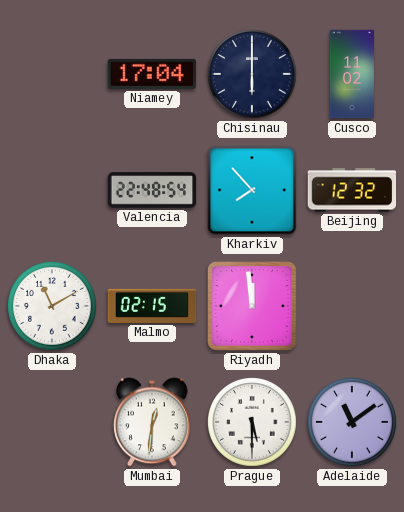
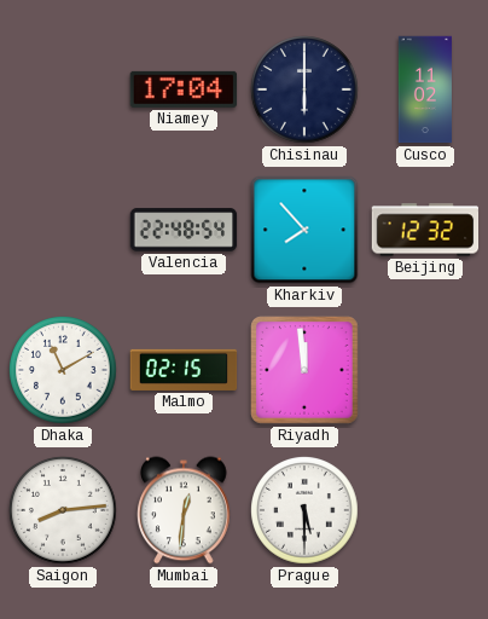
Saigon: none -> 8:14 (64, 511)
Adelaide: 11:09 -> none (353, 423)
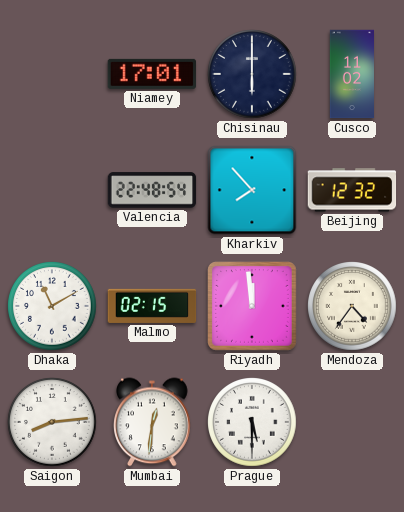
Niamey: 17:04 -> 17:01 (152, 74)
Mendoza: none -> 4:36 (353, 307)
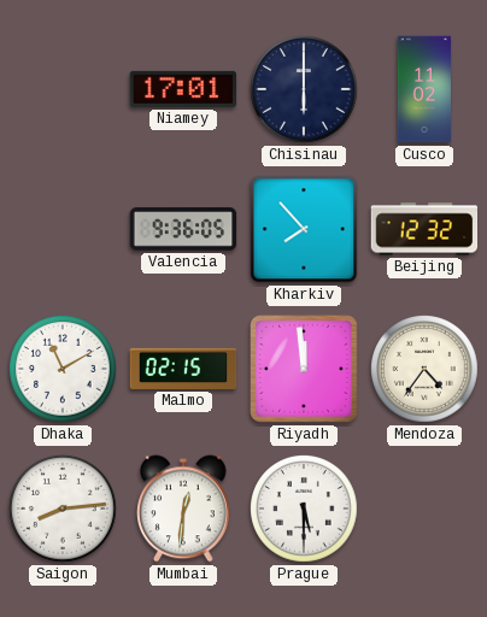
Valencia: 22:48 -> 9:36 (183, 229)
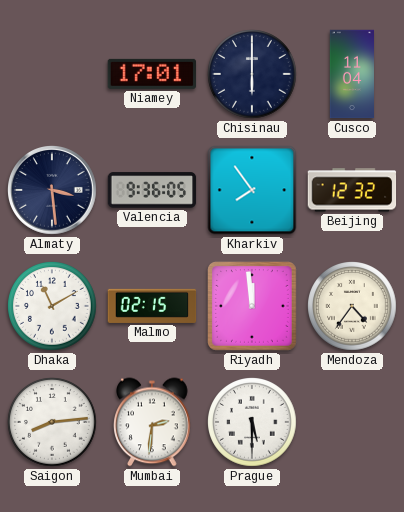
Cusco: 11:02 -> 11:04 (351, 74)
Almaty: none -> 3:29 (53, 191)
Kharkiv: 7:53 -> 7:54 (252, 190)
Mumbai: 12:31 -> 2:31 (152, 422)
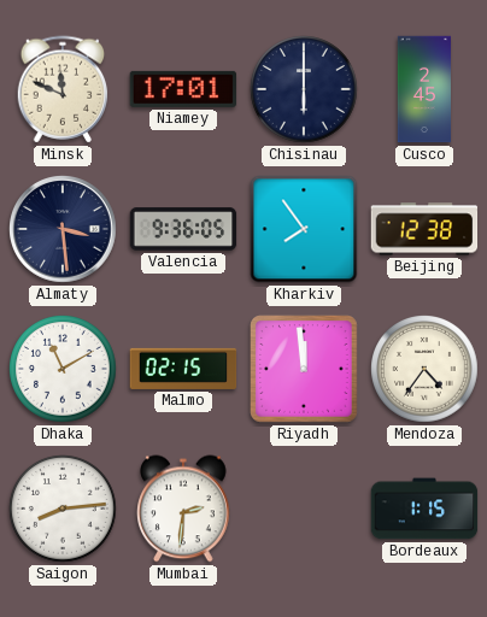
Minsk: none -> 11:49 (63, 89)
Cusco: 11:04 -> 2:45 (423, 89)
Beijing: 12:32 -> 12:38 (424, 229)
Prague: 5:30 -> none (253, 423)
Bordeaux: none -> 1:15 (424, 509)
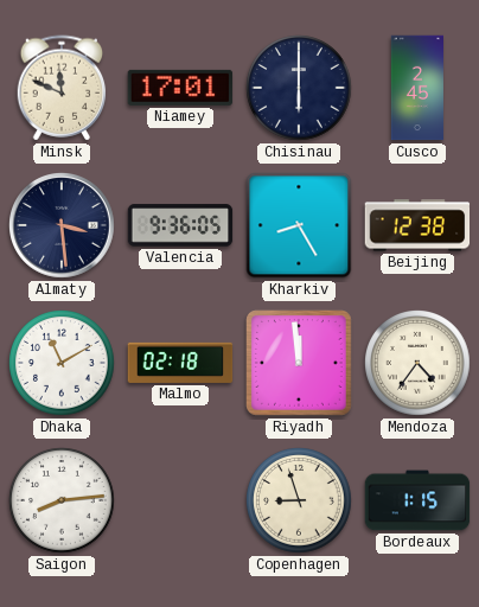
Kharkiv: 7:54 -> 8:25 (299, 225)
Malmo: 02:15 -> 02:18 (180, 363)
Mumbai: 2:31 -> none (183, 509)
Copenhagen: none -> 8:57 (300, 501)
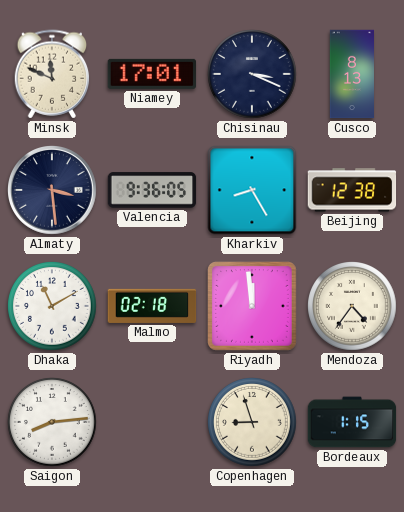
Chisinau: 6:00 -> 3:19 (253, 75)
Cusco: 2:45 -> 8:13 (351, 74)
